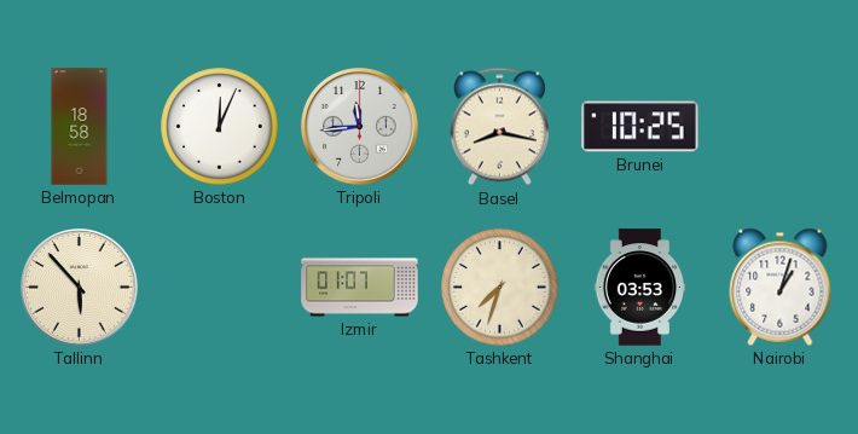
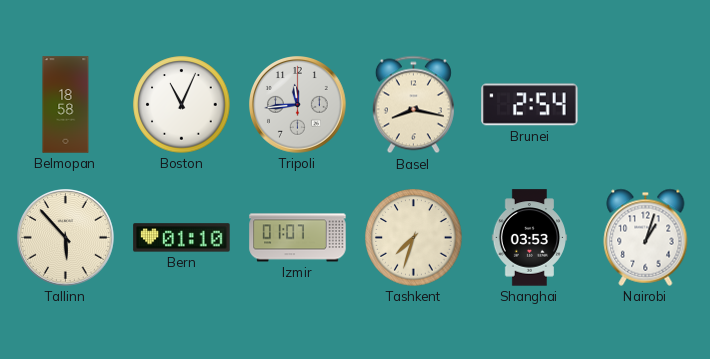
Boston: 12:04 -> 11:04 (182, 105)
Brunei: 10:25 -> 2:54 (530, 105)
Bern: none -> 01:10 (182, 238)
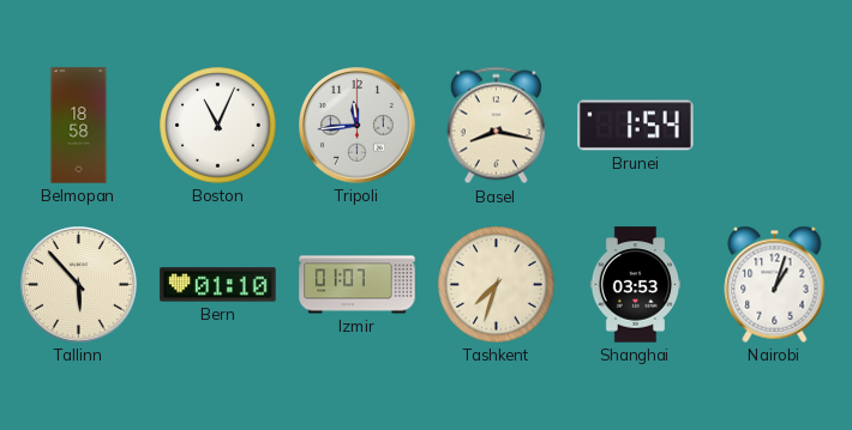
Brunei: 2:54 -> 1:54 (636, 126)
